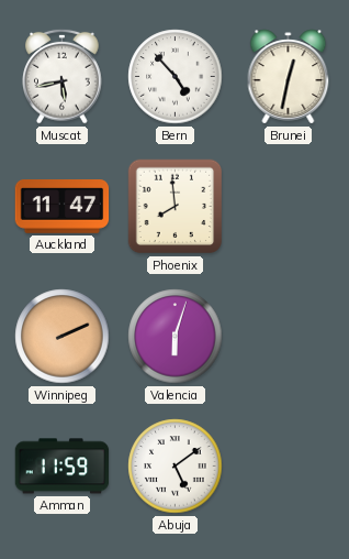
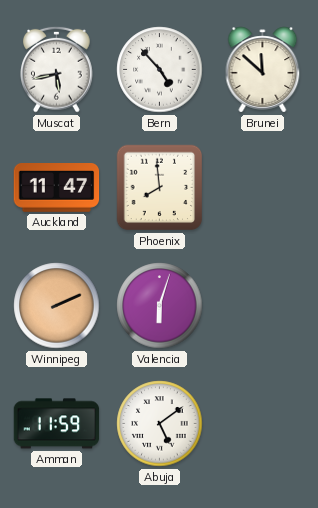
Brunei: 12:32 -> 11:52 (263, 70)
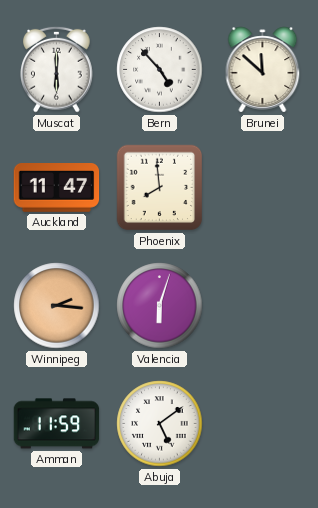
Muscat: 5:43 -> 6:00 (57, 69)
Winnipeg: 2:11 -> 2:16 (57, 306)
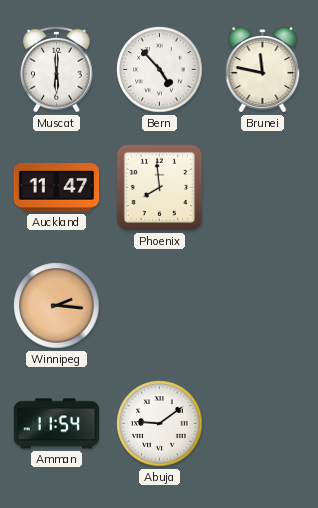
Brunei: 11:52 -> 11:47 (263, 70)
Valencia: 6:03 -> none (160, 306)
Amman: 11:59 -> 11:54 (57, 424)
Abuja: 5:09 -> 9:09 (160, 424)
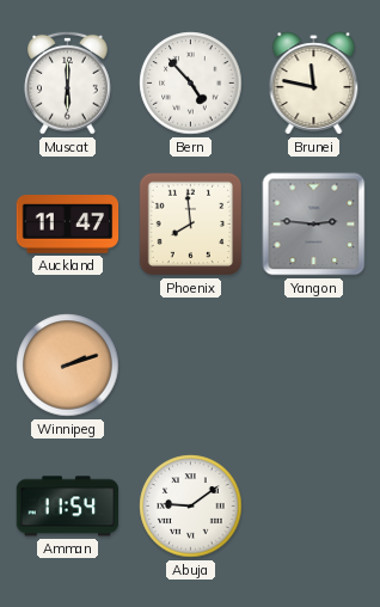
Yangon: none -> 2:46 (314, 225)
Winnipeg: 2:16 -> 2:12 (68, 366)
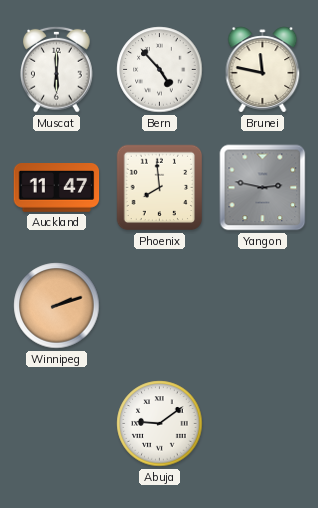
Yangon: 2:46 -> 2:47 (263, 188)
Amman: 11:54 -> none (68, 507)
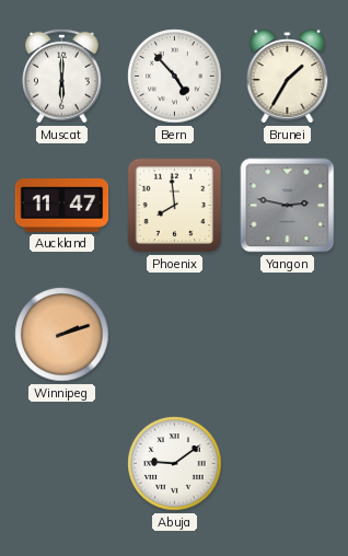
Brunei: 11:47 -> 1:35 (288, 77)
